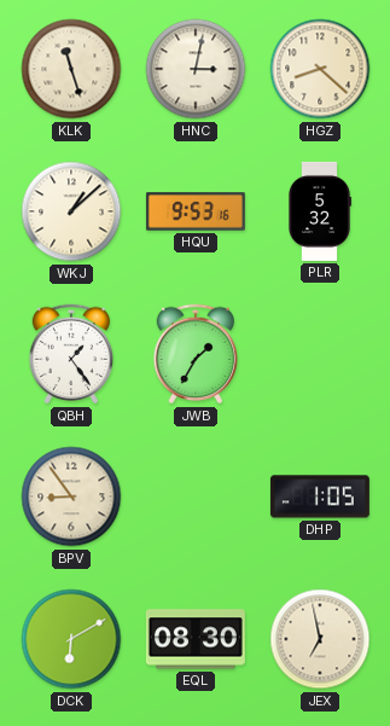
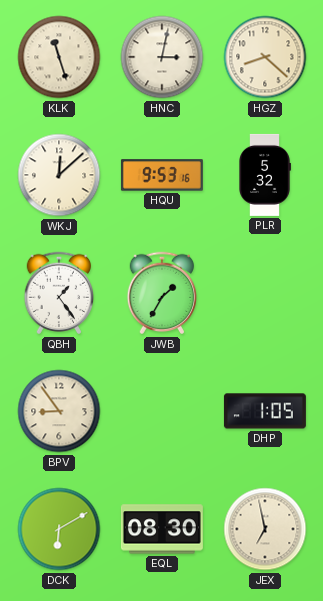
WKJ: 1:08 -> 12:08 (59, 175)
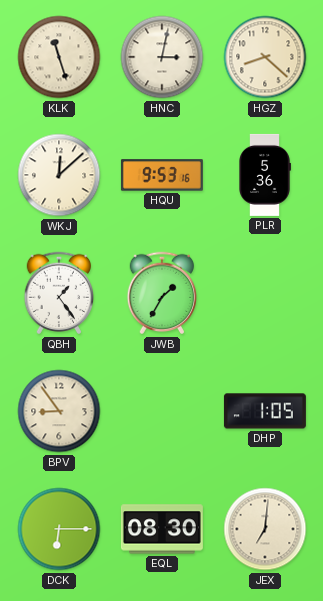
PLR: 5:32 -> 5:36 (265, 175)
DCK: 6:10 -> 6:15 (59, 529)
JEX: 6:58 -> 7:01 (265, 529)
